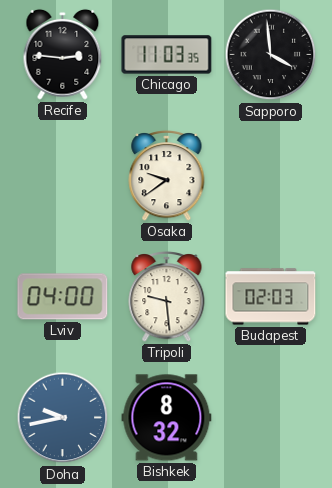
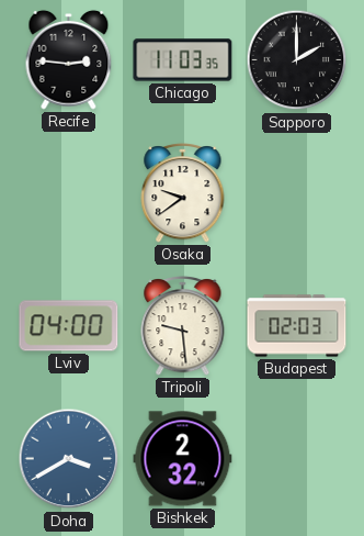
Sapporo: 3:59 -> 2:00 (297, 60)
Doha: 9:43 -> 3:40 (69, 459)
Bishkek: 8:32 -> 2:32 (183, 459)
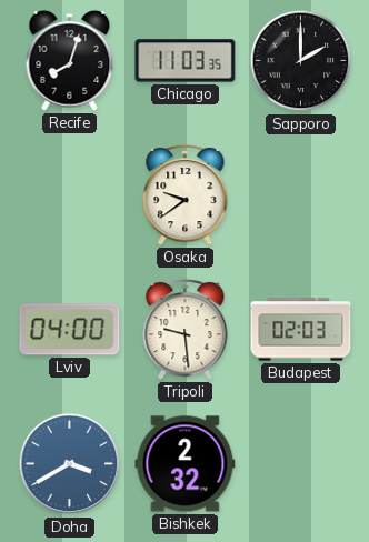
Recife: 2:46 -> 8:03 (70, 60)
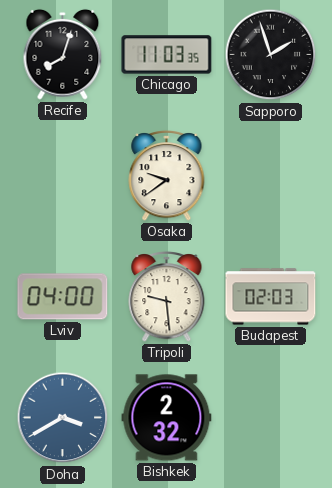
Sapporo: 2:00 -> 1:57 (271, 55)
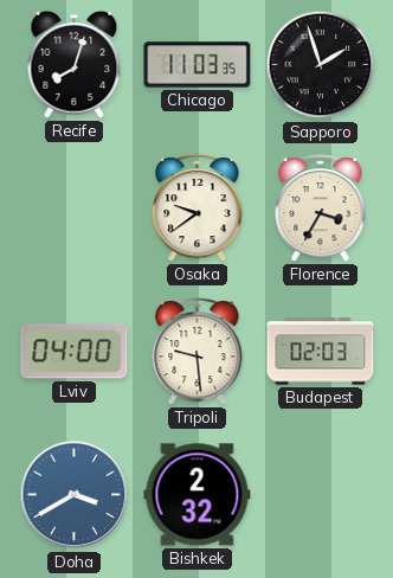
Florence: none -> 3:35 (321, 207)
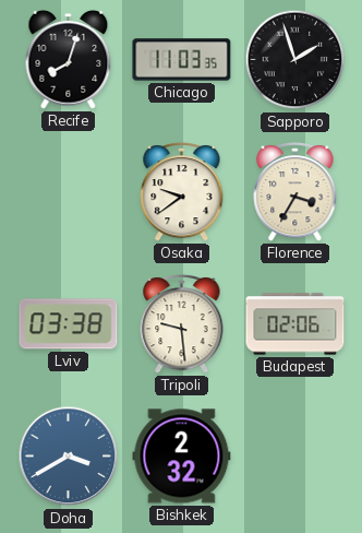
Lviv: 04:00 -> 03:38 (69, 324)
Budapest: 02:03 -> 02:06 (295, 324)
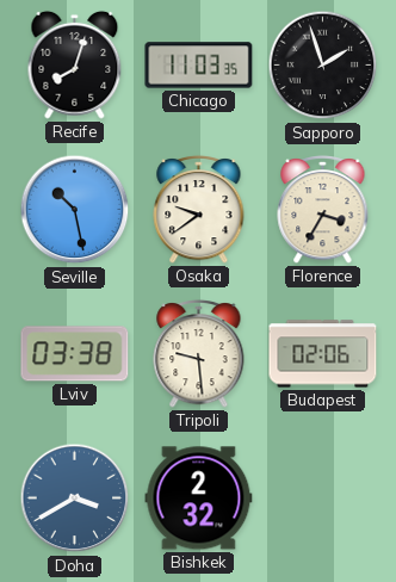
Seville: none -> 10:28 (75, 210)
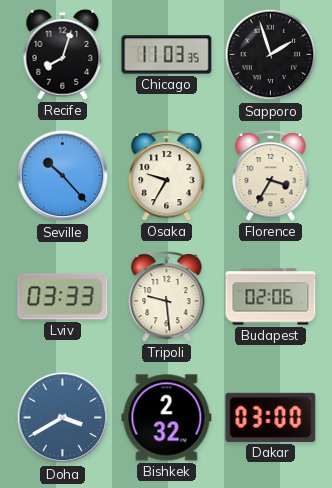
Seville: 10:28 -> 10:23 (63, 176)
Osaka: 9:39 -> 9:35 (167, 175)
Lviv: 03:38 -> 03:33 (63, 297)
Dakar: none -> 03:00 (271, 417)
